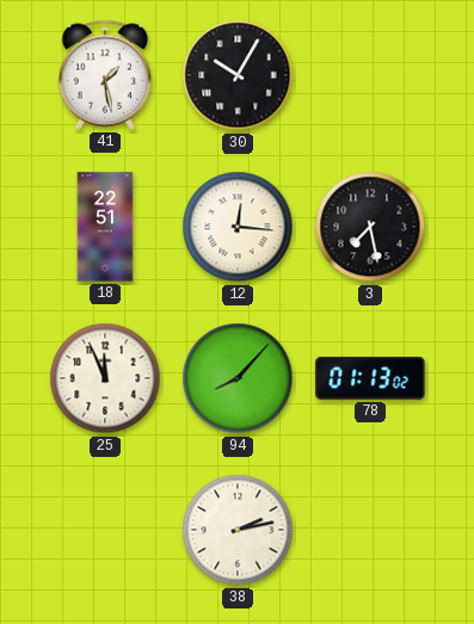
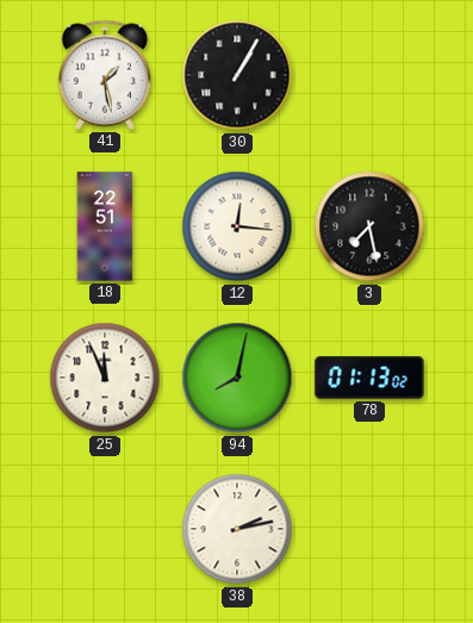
30: 10:05 -> 1:05 (237, 75)
94: 8:07 -> 8:02 (237, 378)
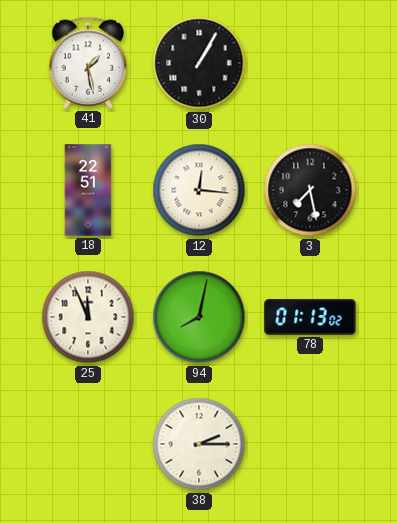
38: 2:13 -> 2:15 (199, 444)
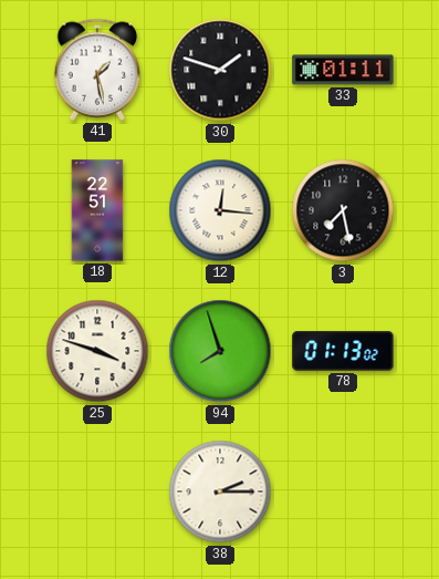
30: 1:05 -> 1:48 (220, 70)
33: none -> 01:11 (343, 70)
25: 11:56 -> 3:48 (97, 351)
94: 8:02 -> 7:57 (220, 351)
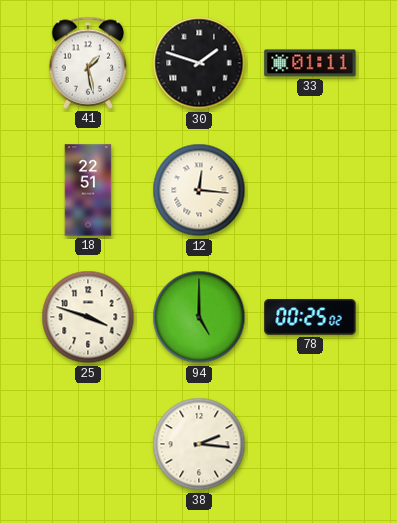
3: 7:28 -> none (343, 210)
94: 7:57 -> 5:00 (199, 317)
78: 01:13 -> 00:25 (310, 317)
38: 2:15 -> 2:16 (199, 444)
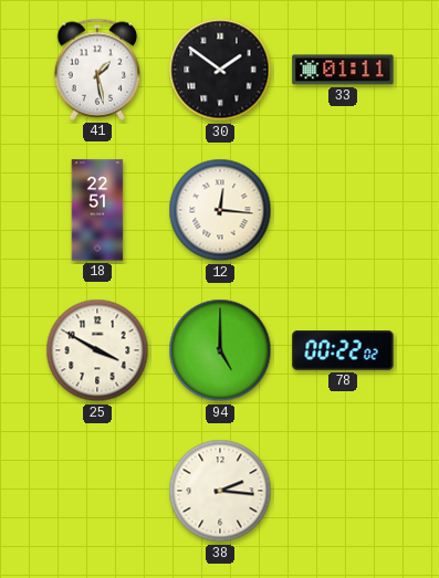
30: 1:48 -> 1:51 (220, 70)
25: 3:48 -> 3:50 (97, 350)
78: 00:25 -> 00:22 (343, 350)
